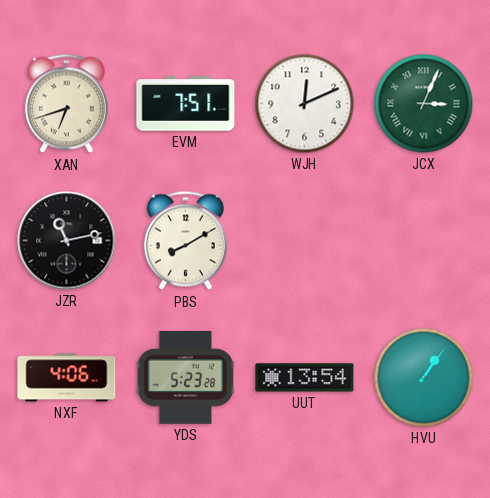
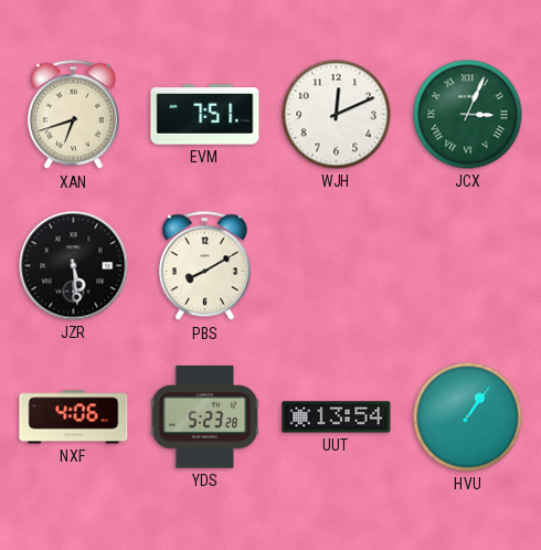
JZR: 11:13 -> 5:29 (74, 266)
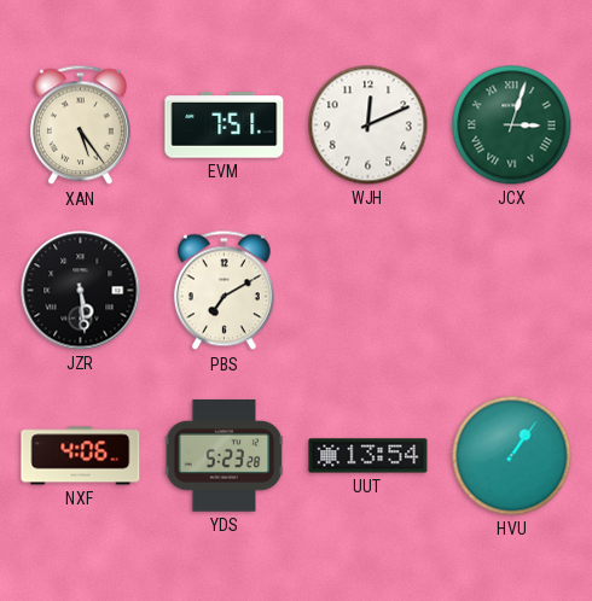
XAN: 6:42 -> 5:24 (80, 126)
JCX: 3:04 -> 3:03 (512, 126)
PBS: 8:10 -> 7:10 (224, 291)
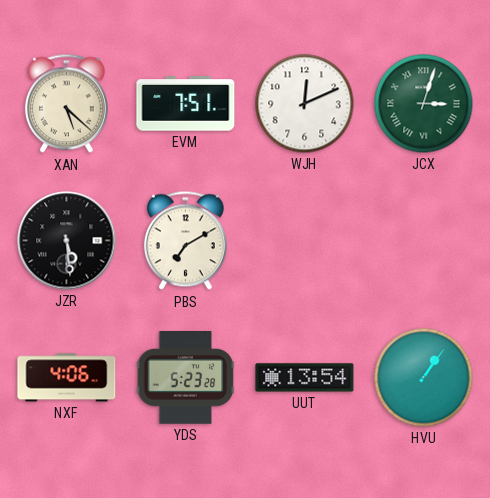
XAN: 5:24 -> 5:22 (66, 104)
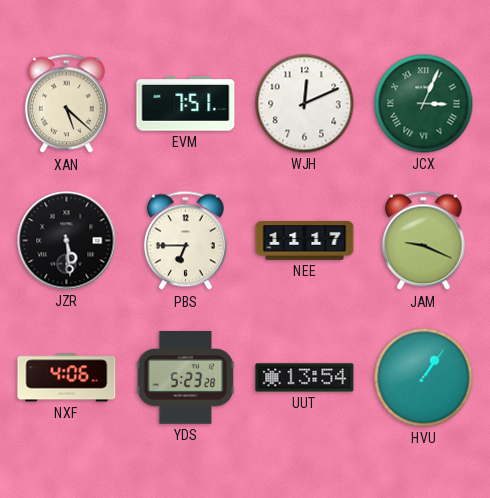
JCX: 3:03 -> 3:04 (424, 104)
PBS: 7:10 -> 6:45 (185, 241)
NEE: none -> 11:17 (305, 241)
JAM: none -> 9:19 (423, 241)
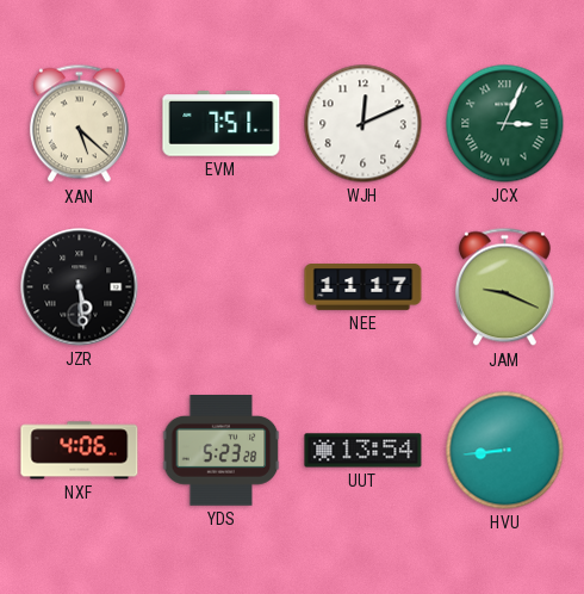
PBS: 6:45 -> none (185, 241)
HVU: 1:06 -> 8:44 (505, 451)
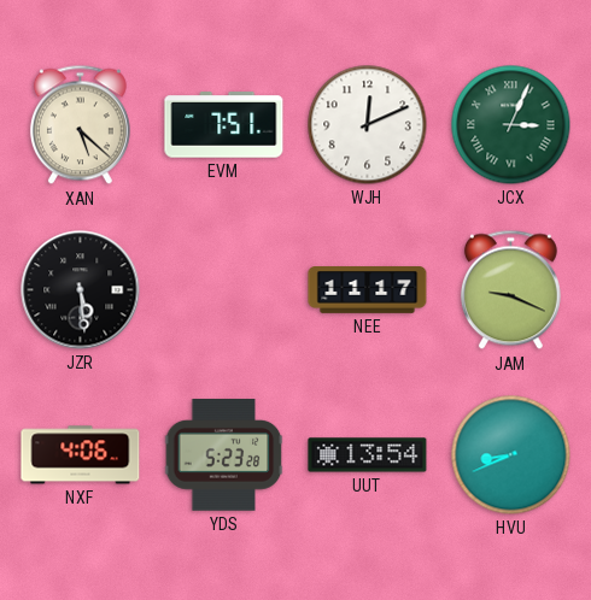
HVU: 8:44 -> 8:41 (511, 455)
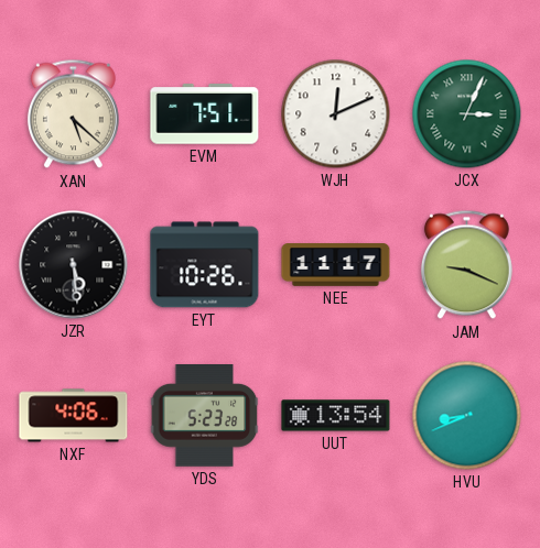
EYT: none -> 10:26 (205, 265)
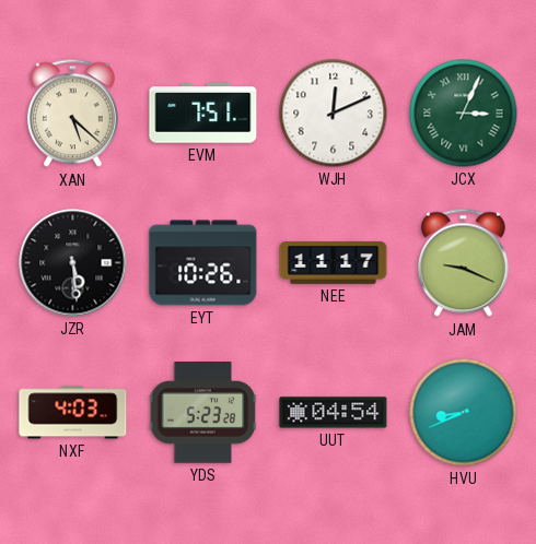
NXF: 4:06 -> 4:03 (73, 413)
UUT: 13:54 -> 04:54 (334, 413)
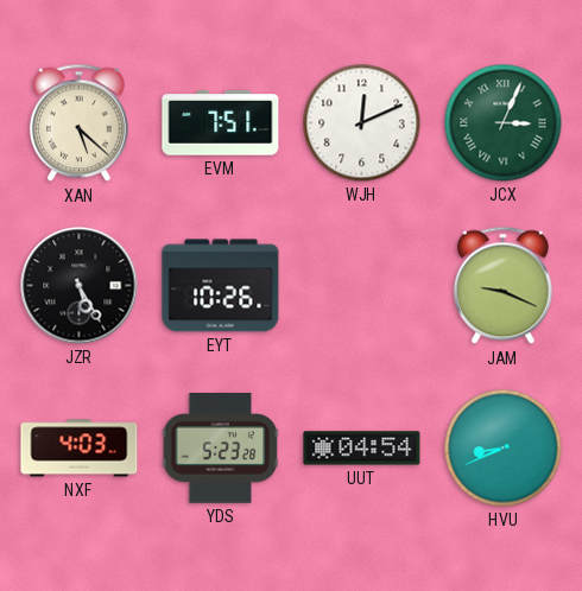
JZR: 5:29 -> 5:25 (80, 286)
NEE: 11:17 -> none (334, 263)
